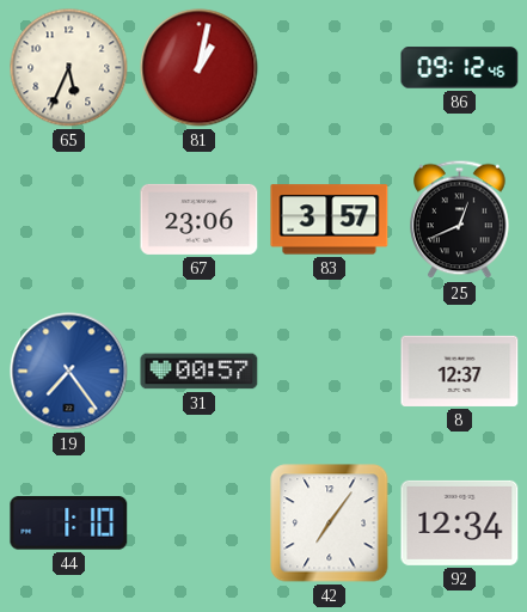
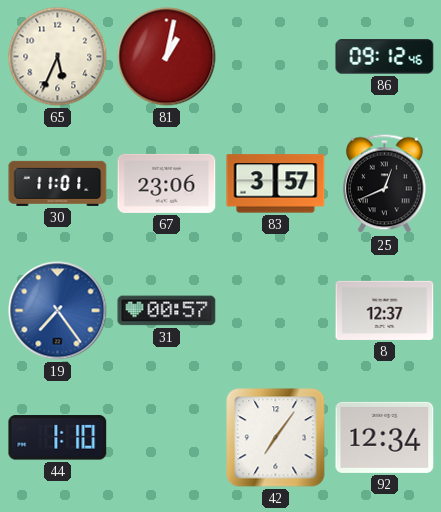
30: none -> 11:01 (58, 183)
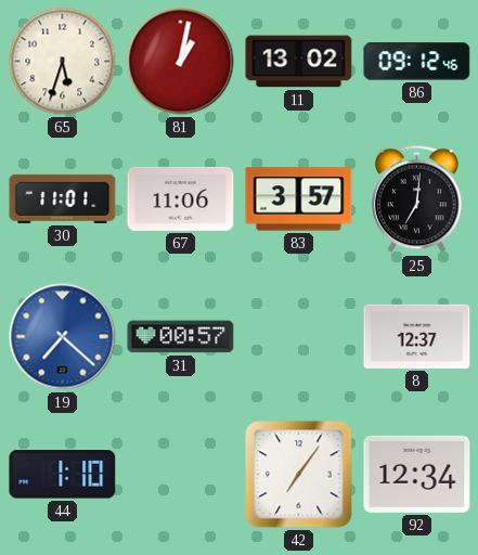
65: 5:34 -> 5:33 (63, 62)
11: none -> 13:02 (299, 62)
67: 23:06 -> 11:06 (181, 198)
25: 12:41 -> 7:01 (417, 199)
19: 7:24 -> 7:22 (63, 337)
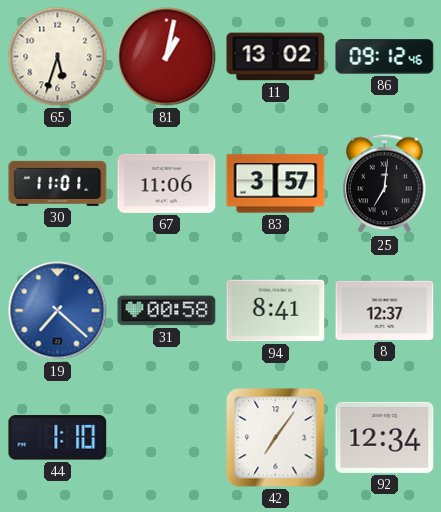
31: 00:57 -> 00:58 (167, 311)
94: none -> 8:41 (276, 311)
